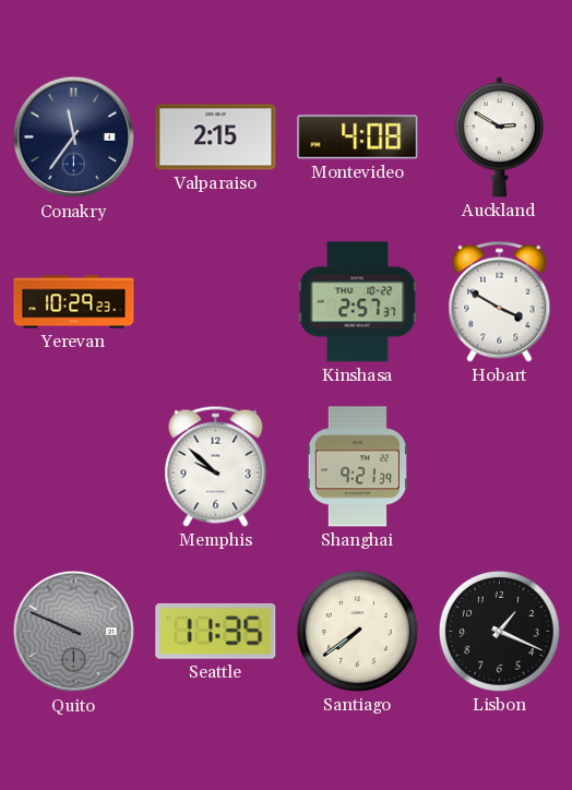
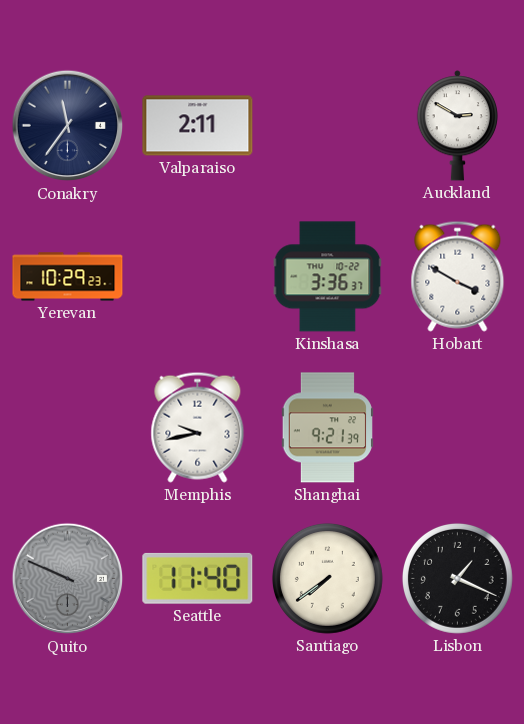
Valparaiso: 2:15 -> 2:11 (198, 126)
Montevideo: 4:08 -> none (358, 137)
Kinshasa: 2:57 -> 3:36 (328, 277)
Memphis: 9:52 -> 9:43 (198, 427)
Seattle: 11:35 -> 11:40 (198, 578)
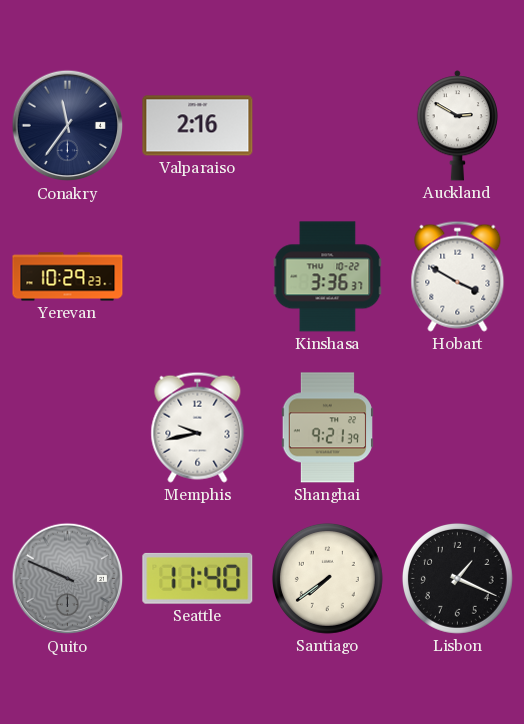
Valparaiso: 2:11 -> 2:16 (198, 126)
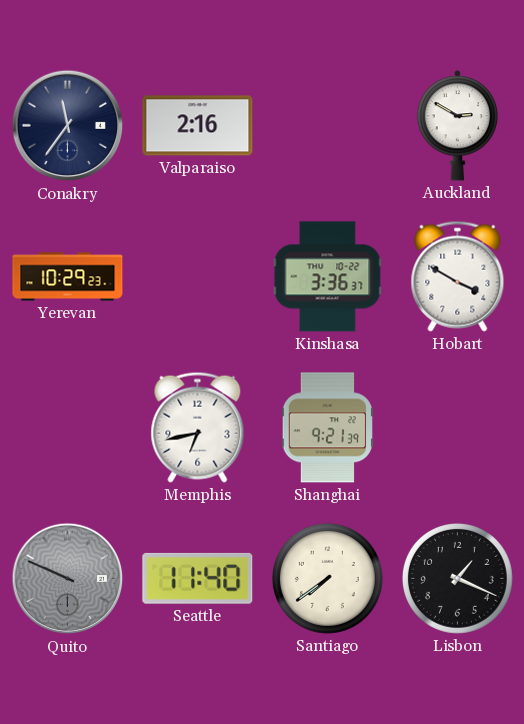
Memphis: 9:43 -> 6:43 (198, 427)
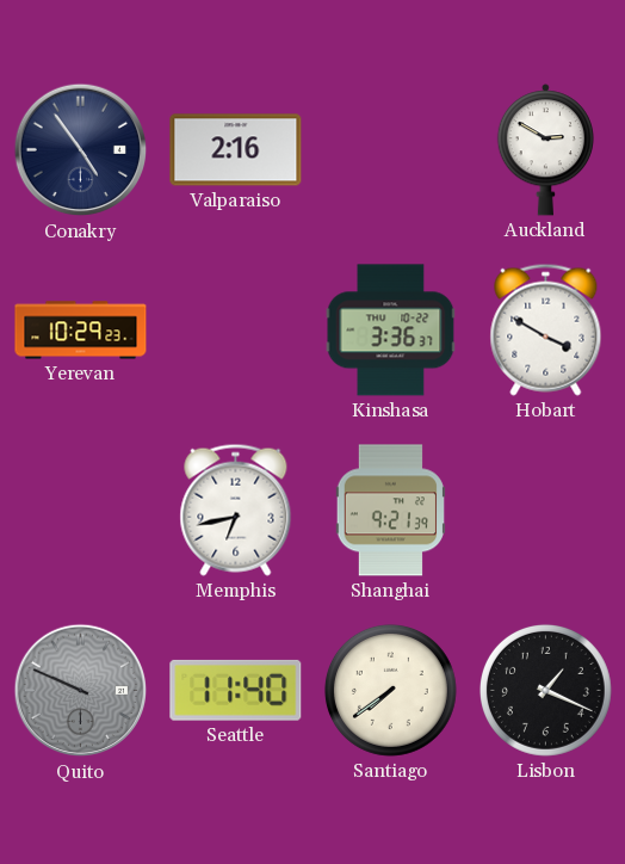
Conakry: 11:36 -> 4:54 (81, 150)
